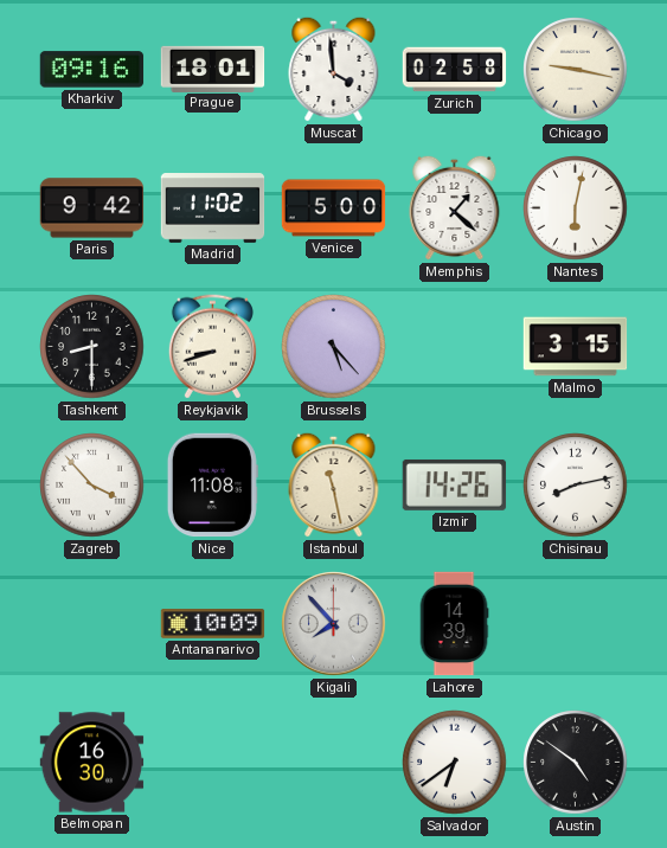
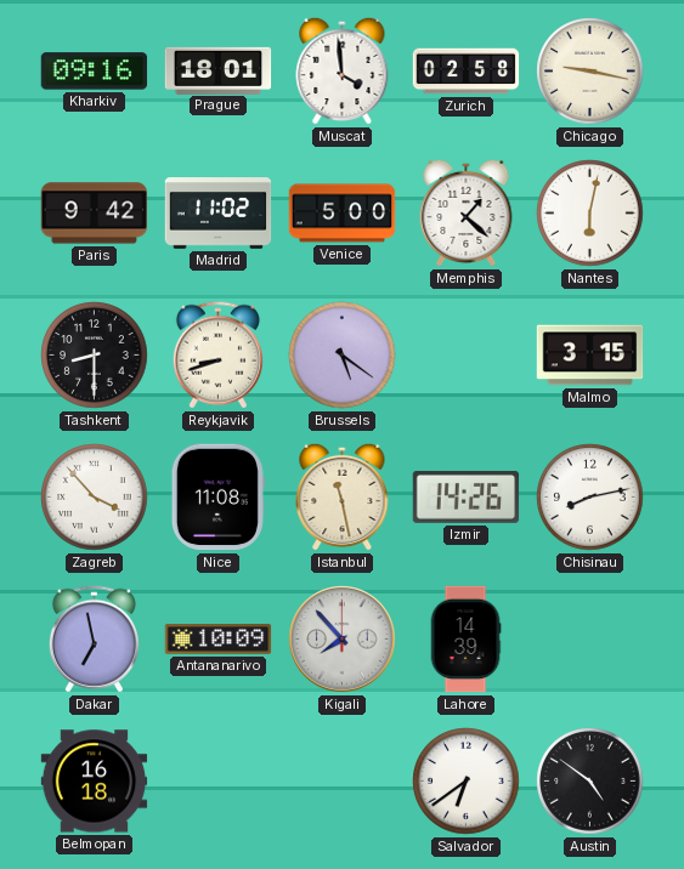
Brussels: 5:23 -> 5:21 (343, 356)
Dakar: none -> 6:58 (94, 640)
Belmopan: 16:30 -> 16:18 (95, 782)
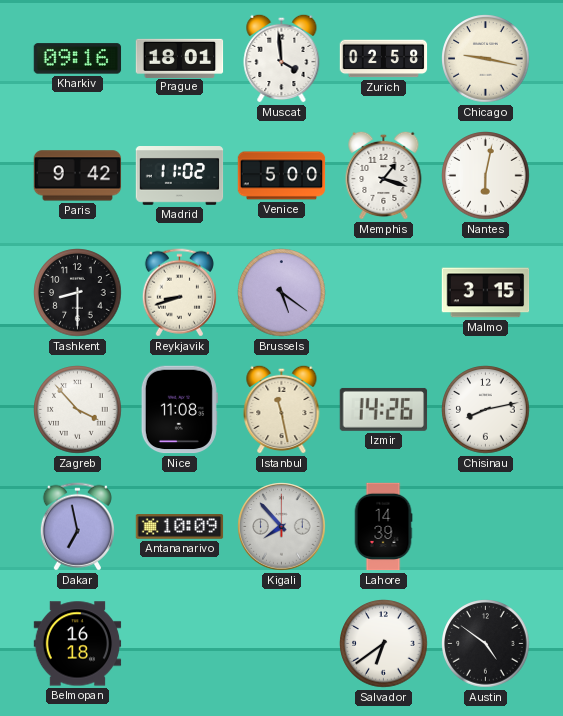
Memphis: 1:22 -> 1:18 (384, 175)
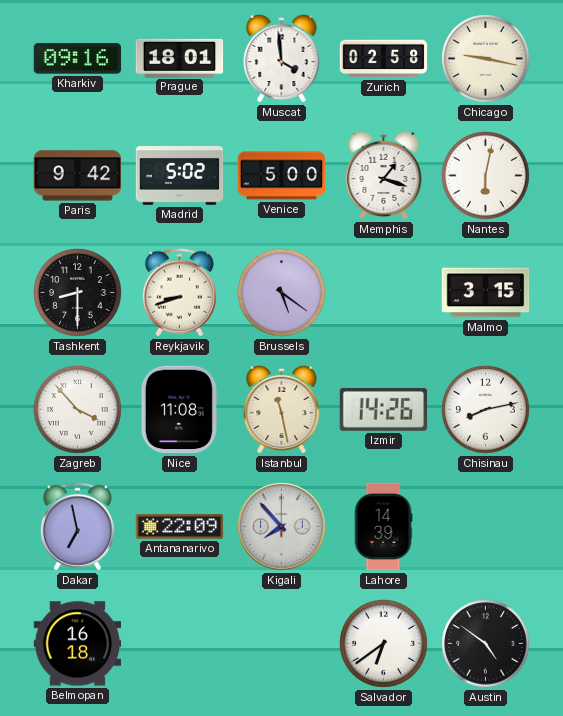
Madrid: 11:02 -> 5:02 (180, 176)
Antananarivo: 10:09 -> 22:09 (180, 527)
